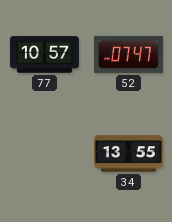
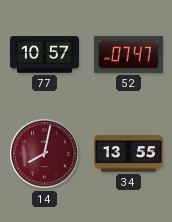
14: none -> 8:02 (45, 154)
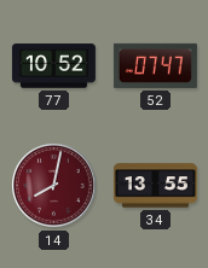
77: 10:57 -> 10:52 (53, 66)
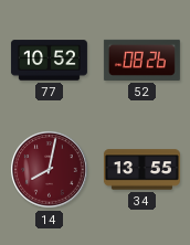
52: 07:47 -> 08:26 (141, 60)
